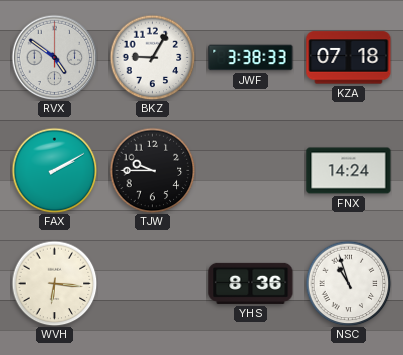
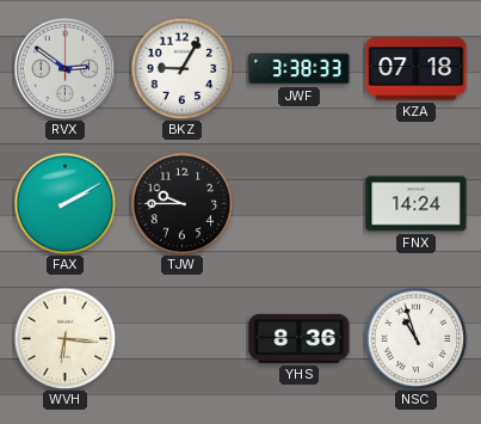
RVX: 4:51 -> 2:51 (64, 68)
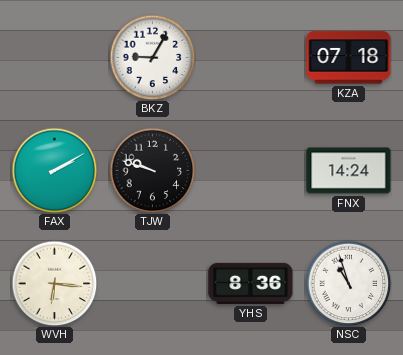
RVX: 2:51 -> none (64, 68)
JWF: 3:38 -> none (300, 69)
TJW: 9:45 -> 9:48 (152, 170)
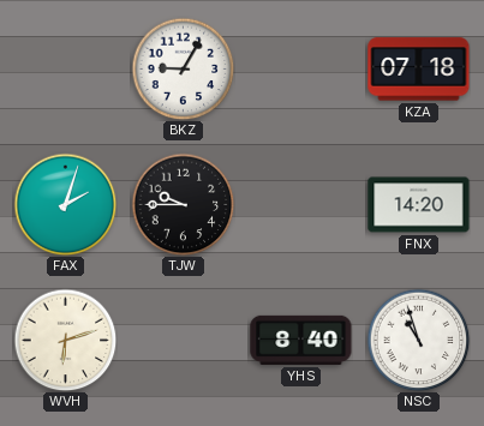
FAX: 2:10 -> 2:03 (65, 204)
TJW: 9:48 -> 9:45 (183, 204)
FNX: 14:24 -> 14:20 (419, 205)
WVH: 6:16 -> 6:12 (65, 340)
YHS: 8:36 -> 8:40 (301, 340)
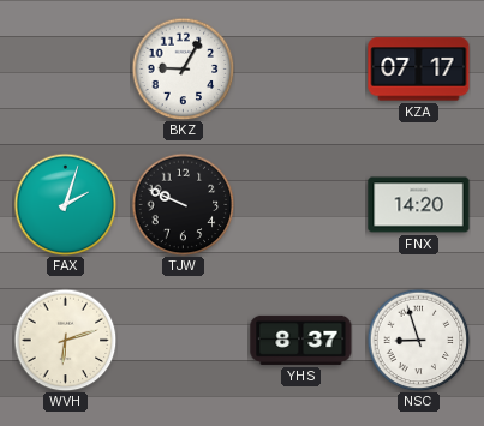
KZA: 07:18 -> 07:17 (419, 70)
TJW: 9:45 -> 9:49 (183, 204)
YHS: 8:40 -> 8:37 (301, 340)
NSC: 10:57 -> 8:57 (418, 340)
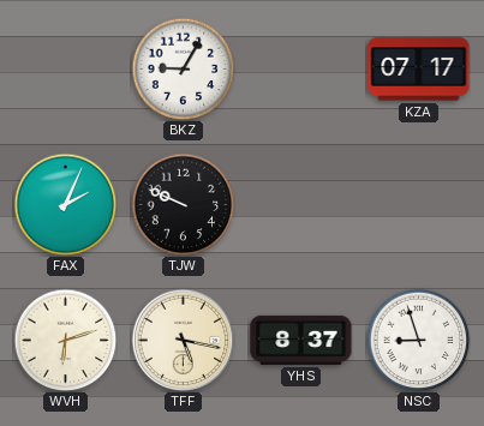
FAX: 2:03 -> 2:04 (65, 204)
FNX: 14:20 -> none (419, 205)
TFF: none -> 5:17 (183, 340)
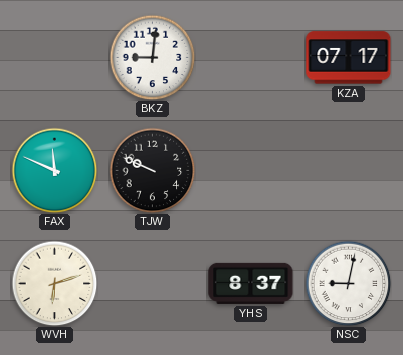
BKZ: 9:05 -> 9:01 (152, 57)
FAX: 2:04 -> 11:49 (54, 170)
TFF: 5:17 -> none (183, 340)
NSC: 8:57 -> 9:02 (348, 283)
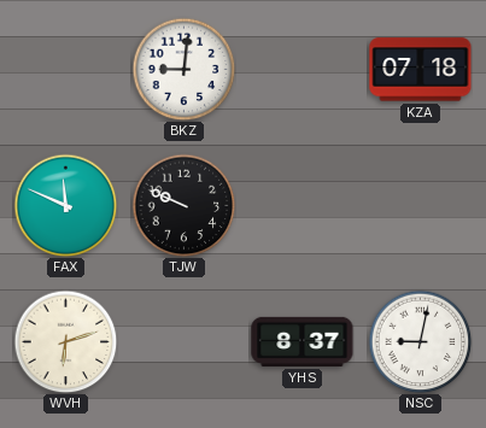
KZA: 07:17 -> 07:18 (421, 70)
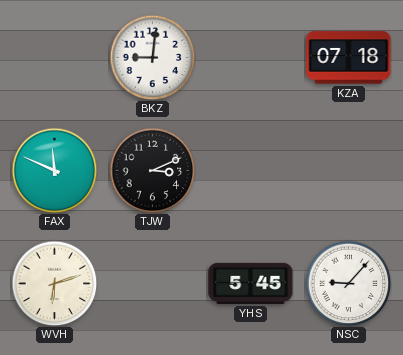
TJW: 9:49 -> 3:11 (152, 170)
YHS: 8:37 -> 5:45 (251, 283)
NSC: 9:02 -> 9:07 (348, 283)
